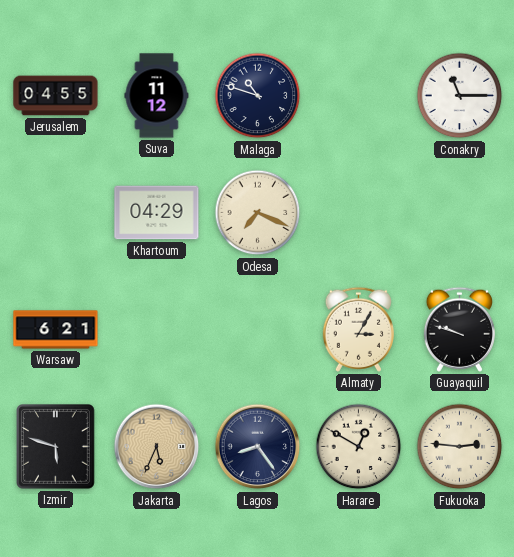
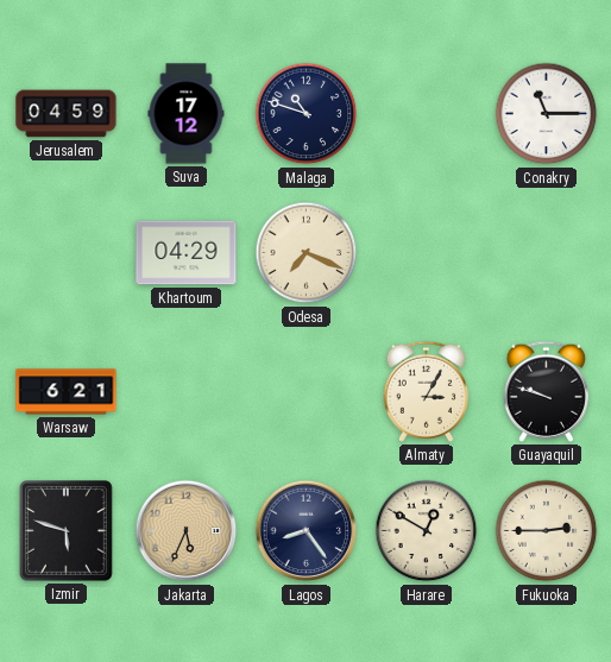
Jerusalem: 04:55 -> 04:59 (67, 114)
Suva: 11:12 -> 17:12 (187, 114)
Fukuoka: 2:46 -> 2:45 (547, 531)
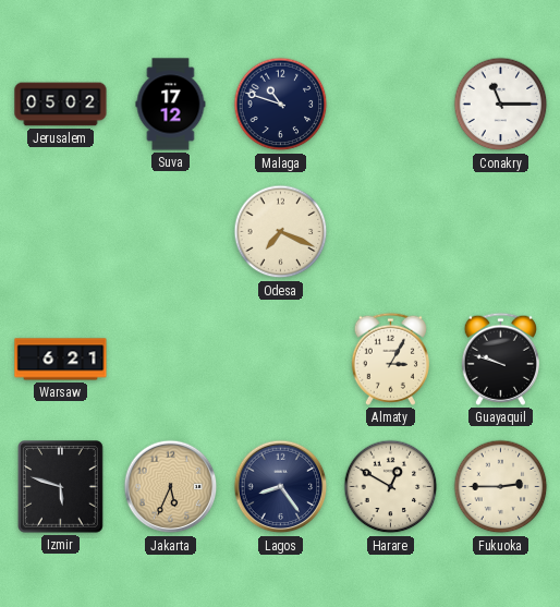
Jerusalem: 04:59 -> 05:02 (61, 105)
Khartoum: 04:29 -> none (187, 253)
